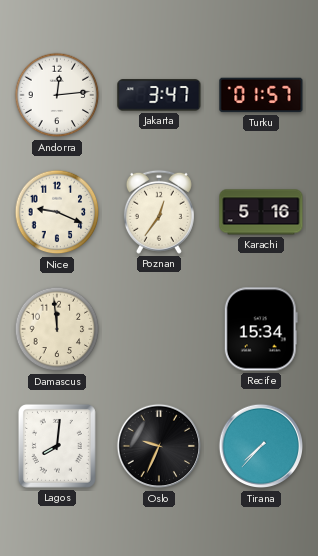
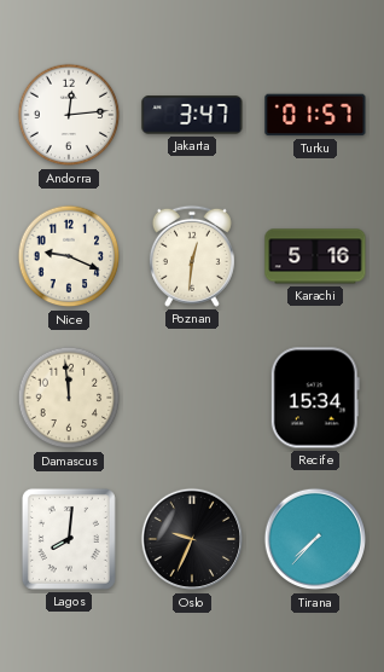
Poznan: 12:36 -> 12:31 (192, 256)
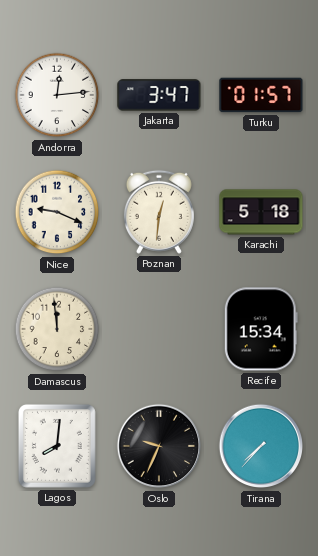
Karachi: 5:16 -> 5:18 (261, 212)
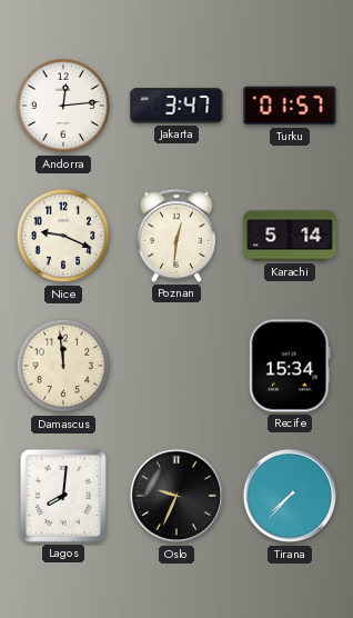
Karachi: 5:18 -> 5:14 (290, 236)
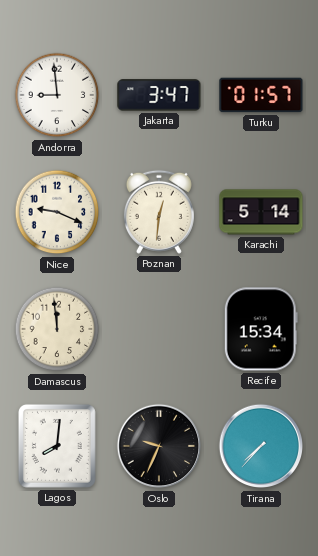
Andorra: 12:14 -> 8:59 (57, 95)
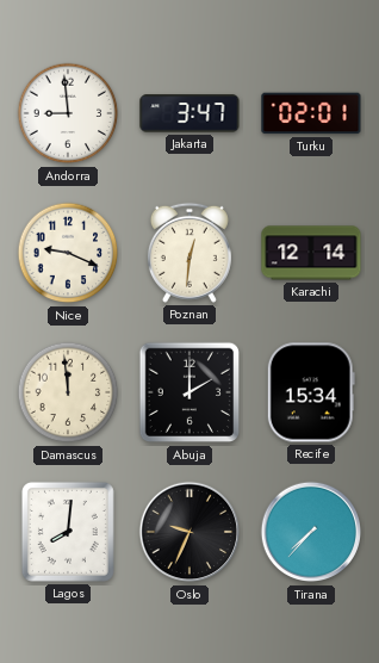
Turku: 01:57 -> 02:01 (311, 113)
Karachi: 5:14 -> 12:14 (311, 253)
Abuja: none -> 2:00 (189, 392)
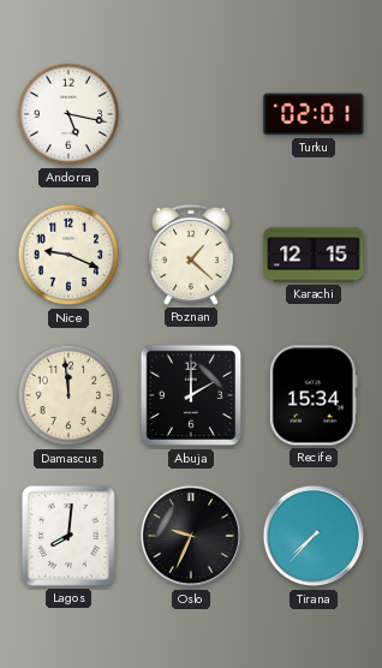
Andorra: 8:59 -> 5:17 (68, 114)
Jakarta: 3:47 -> none (189, 113)
Poznan: 12:31 -> 1:22 (191, 255)
Karachi: 12:14 -> 12:15 (314, 255)
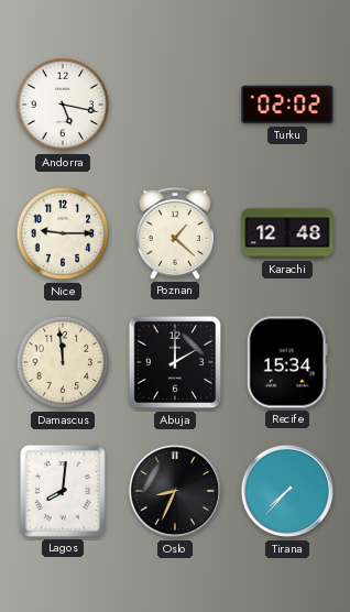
Turku: 02:01 -> 02:02 (287, 105)
Nice: 9:19 -> 9:15 (63, 233)
Karachi: 12:15 -> 12:48 (287, 233)
Oslo: 9:34 -> 8:34 (175, 491)
